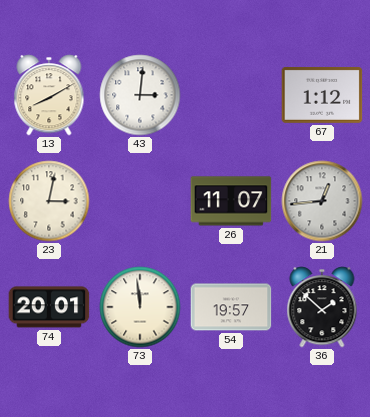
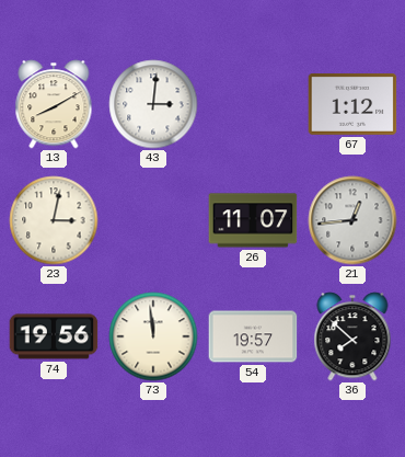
74: 20:01 -> 19:56 (54, 336)
36: 1:52 -> 7:52 (352, 336)
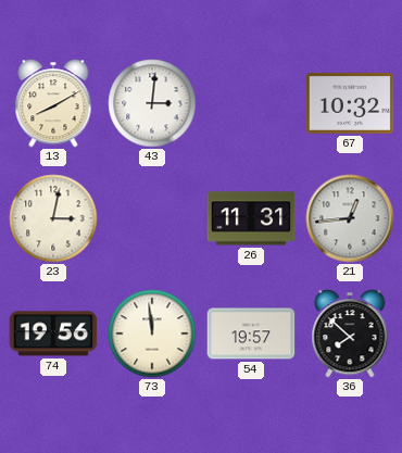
67: 1:12 -> 10:32 (350, 104)
26: 11:07 -> 11:31 (251, 218)
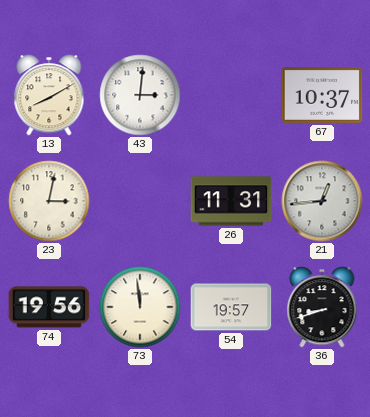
67: 10:32 -> 10:37 (322, 96)
36: 7:52 -> 8:42 (322, 307)
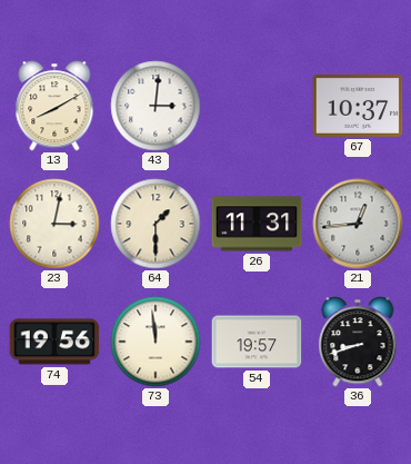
64: none -> 1:30 (156, 224)
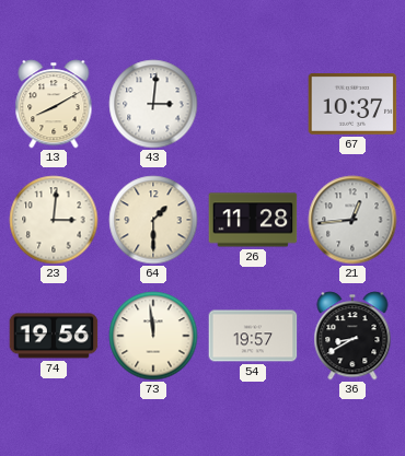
23: 3:02 -> 3:01 (54, 220)
26: 11:31 -> 11:28 (253, 220)
36: 8:42 -> 8:40 (352, 336)
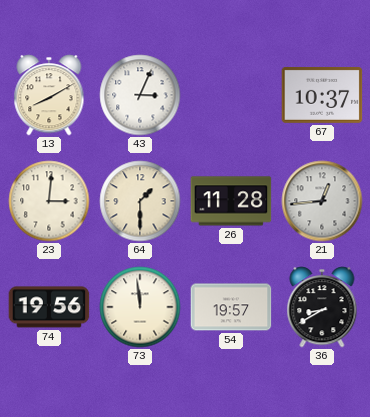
43: 3:01 -> 3:04 (140, 95)
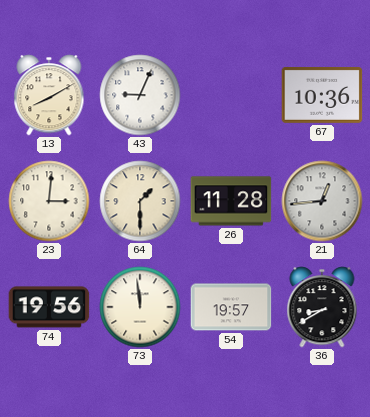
43: 3:04 -> 9:04 (140, 95)
67: 10:37 -> 10:36 (322, 96)
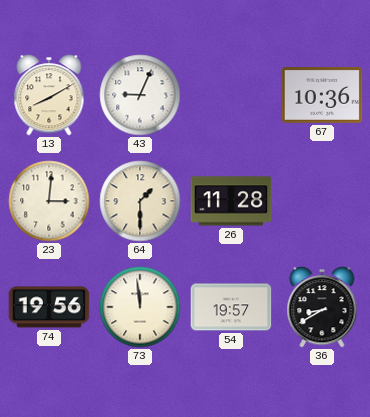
21: 12:44 -> none (322, 201)
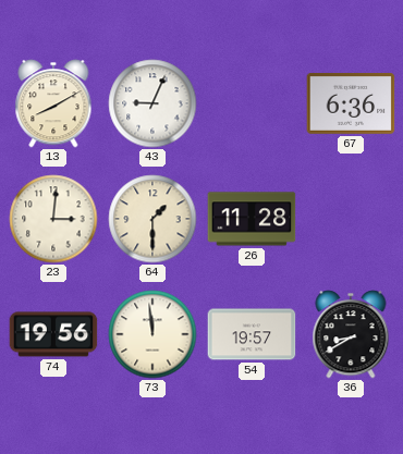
67: 10:36 -> 6:36 (351, 105)
